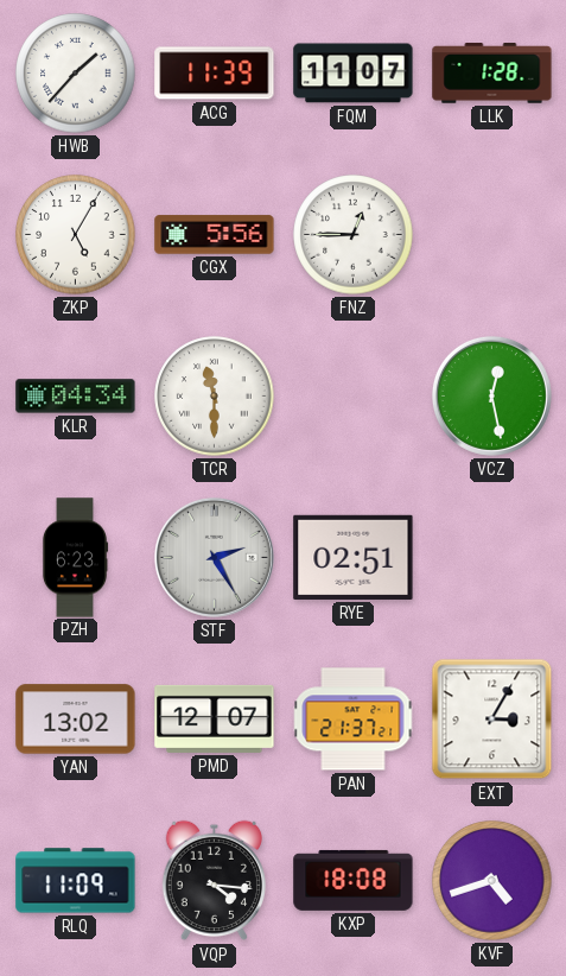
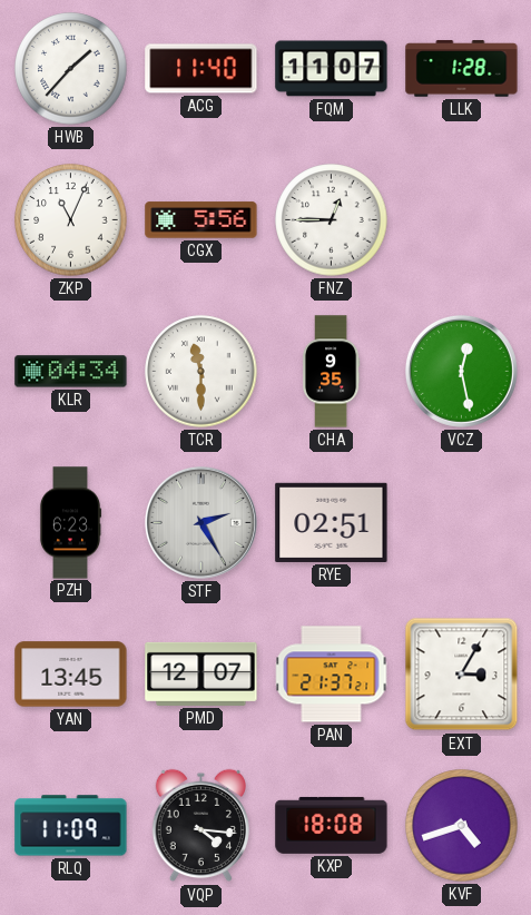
ACG: 11:39 -> 11:40 (201, 69)
ZKP: 5:05 -> 11:04 (71, 220)
CHA: none -> 9:35 (331, 372)
YAN: 13:02 -> 13:45 (71, 675)
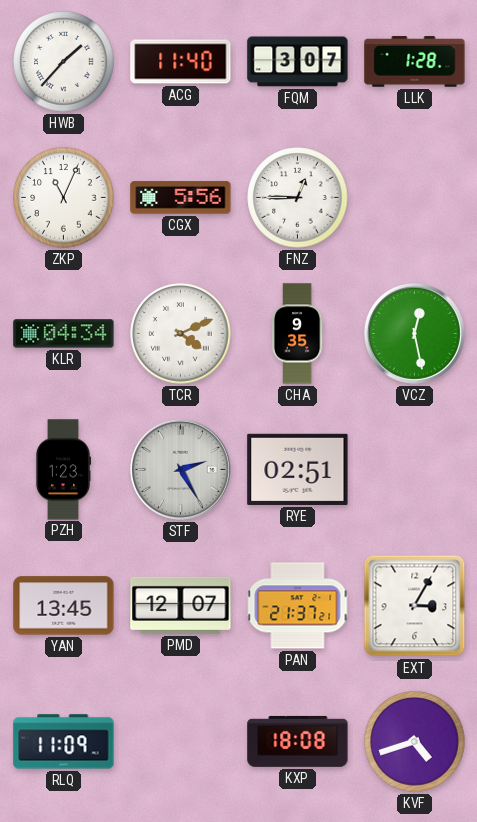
FQM: 11:07 -> 3:07 (298, 62)
TCR: 11:30 -> 4:11 (181, 334)
PZH: 6:23 -> 1:23 (63, 470)
VQP: 4:16 -> none (200, 826)
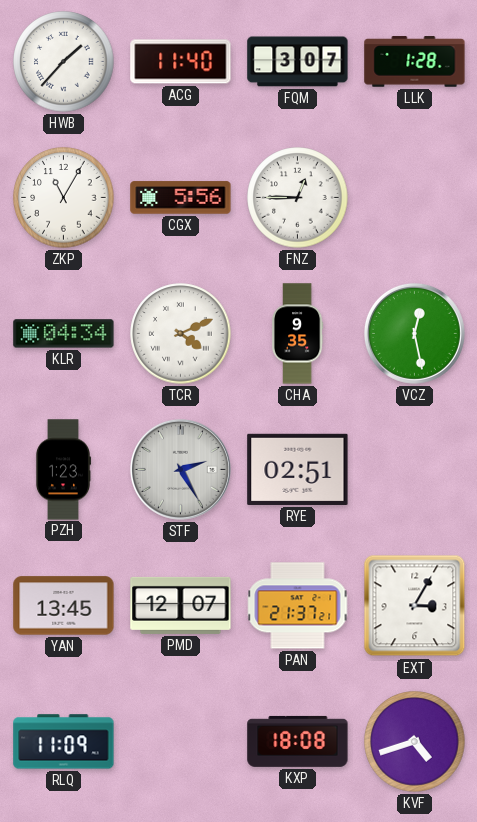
ZKP: 11:04 -> 11:05 (64, 198)
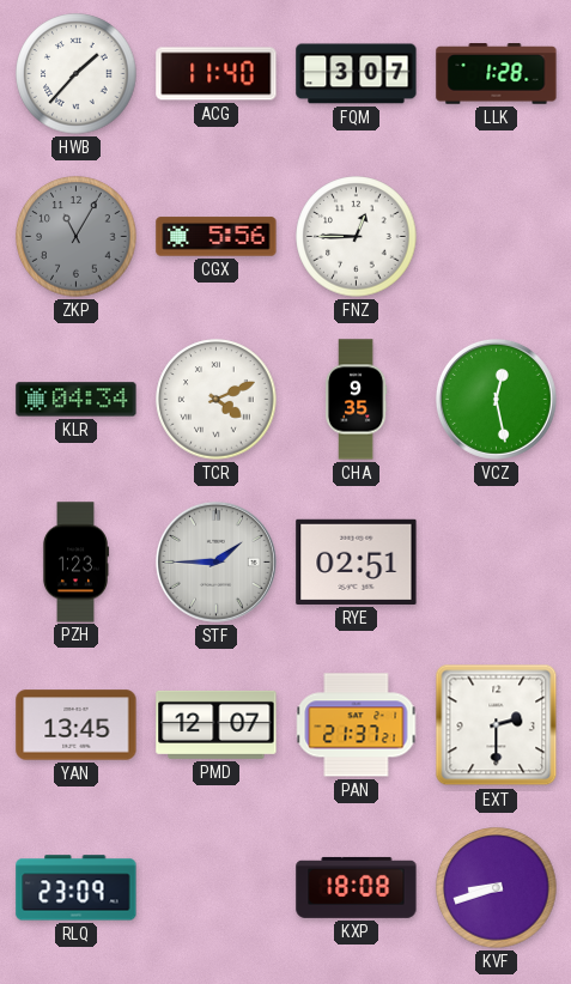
ZKP dial: white -> grey (77, 237)
STF: 2:25 -> 1:45 (215, 561)
EXT: 3:05 -> 2:30 (497, 725)
RLQ: 11:09 -> 23:09 (77, 888)
KVF: 4:42 -> 8:42 (497, 888)
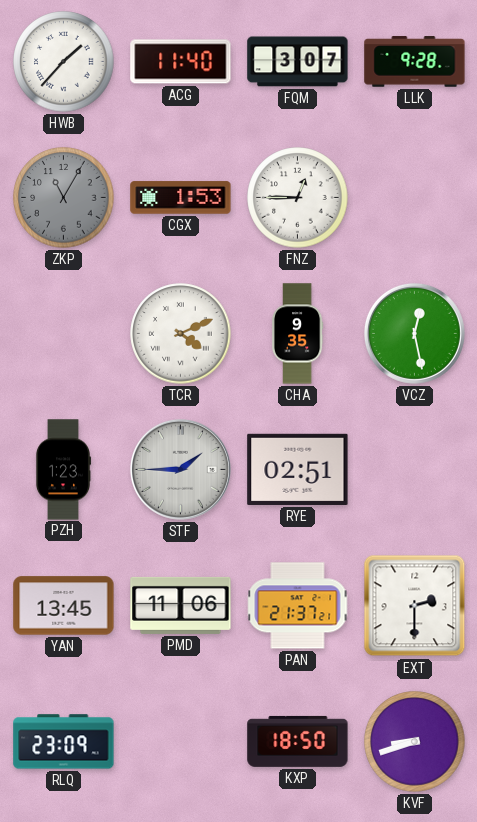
LLK: 1:28 -> 9:28 (415, 62)
CGX: 5:56 -> 1:53 (181, 198)
KLR: 04:34 -> none (77, 400)
PMD: 12:07 -> 11:06 (181, 605)
KXP: 18:08 -> 18:50 (298, 741)
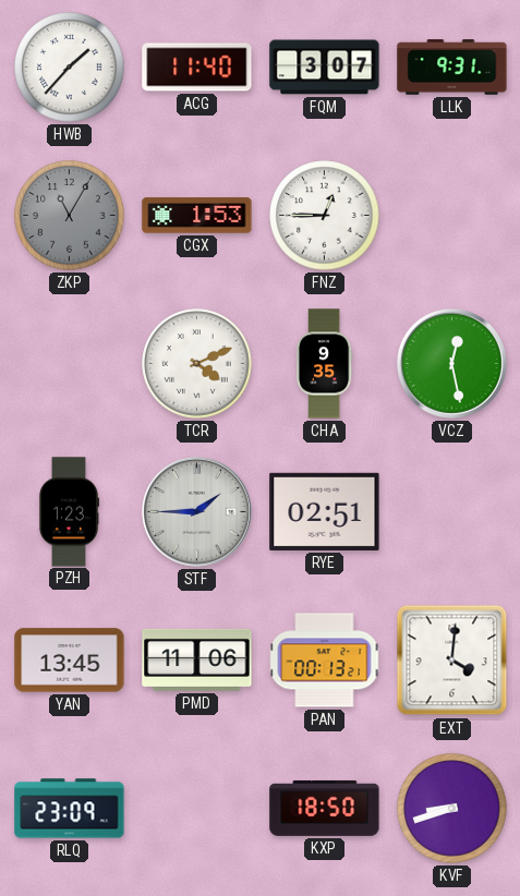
LLK: 9:28 -> 9:31 (452, 68)
PAN: 21:37 -> 00:13 (325, 661)
EXT: 2:30 -> 4:01 (452, 661)
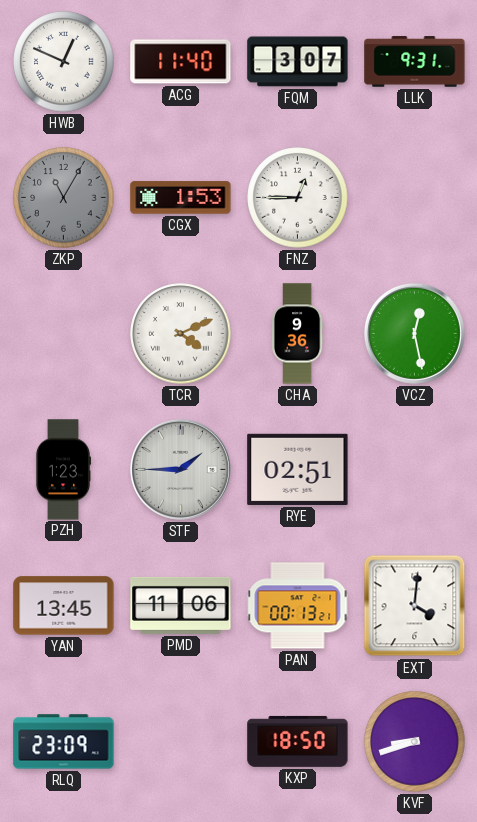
HWB: 1:37 -> 12:49 (64, 62)
CHA: 9:35 -> 9:36 (297, 334)
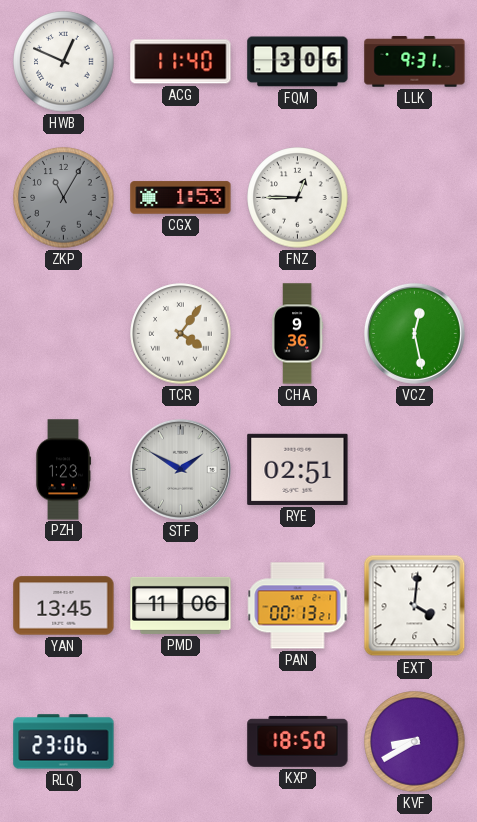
FQM: 3:07 -> 3:06 (298, 62)
TCR: 4:11 -> 4:06 (181, 334)
STF: 1:45 -> 1:50 (180, 469)
RLQ: 23:09 -> 23:06 (64, 742)
KVF: 8:42 -> 8:40 (415, 742)
